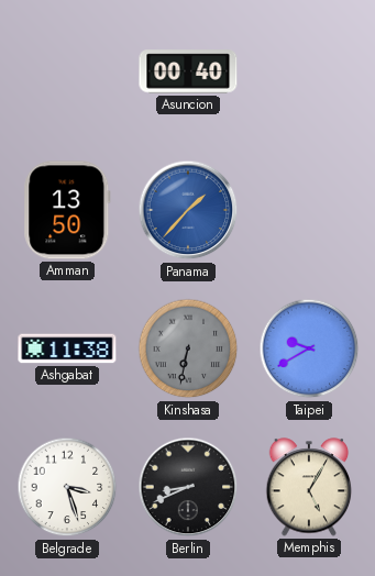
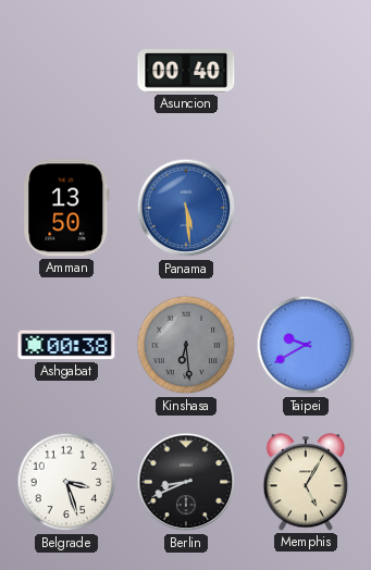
Panama: 1:37 -> 5:29 (186, 208)
Ashgabat: 11:38 -> 00:38 (66, 345)
Kinshasa: 6:32 -> 6:29 (186, 345)
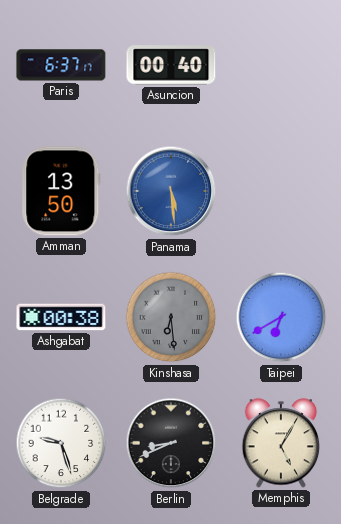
Paris: none -> 6:37 (61, 65)
Taipei: 9:40 -> 6:40 (281, 317)
Belgrade: 3:27 -> 9:27 (61, 443)
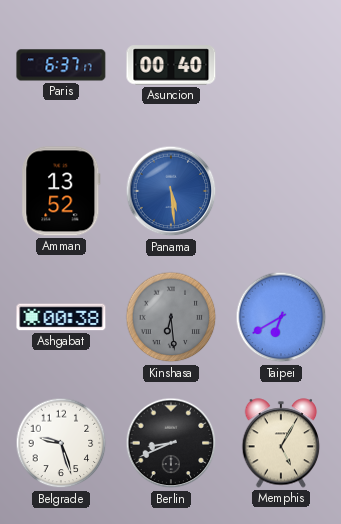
Amman: 13:50 -> 13:52 (61, 191)
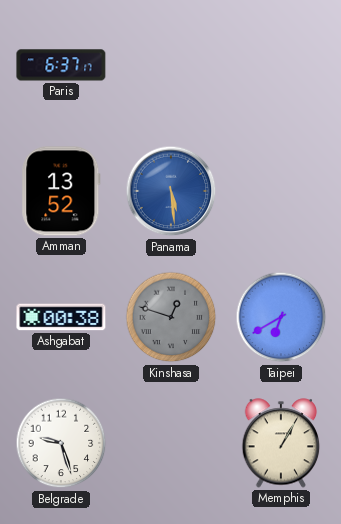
Asuncion: 00:40 -> none (171, 65)
Kinshasa: 6:29 -> 12:48 (171, 317)
Berlin: 8:41 -> none (171, 443)
Memphis: 5:05 -> 1:05 (281, 443)
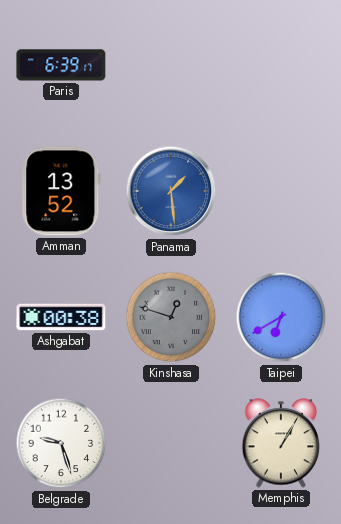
Paris: 6:37 -> 6:39 (61, 65)
Panama: 5:29 -> 1:29 (171, 191)
